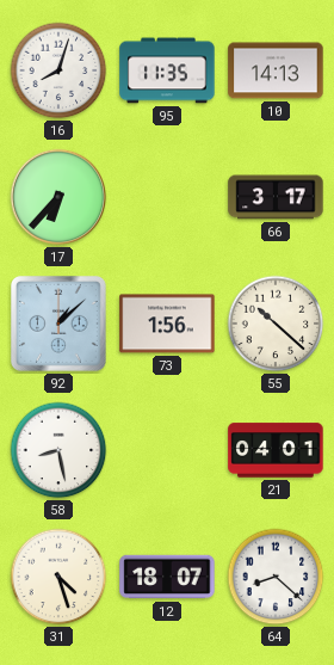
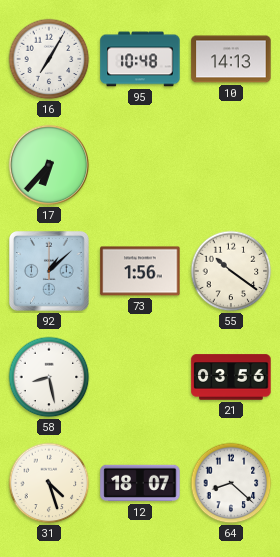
16: 8:03 -> 7:05 (49, 59)
95: 11:35 -> 10:48 (140, 59)
66: 3:17 -> none (276, 197)
55: 10:22 -> 10:21 (231, 271)
21: 04:01 -> 03:56 (231, 377)
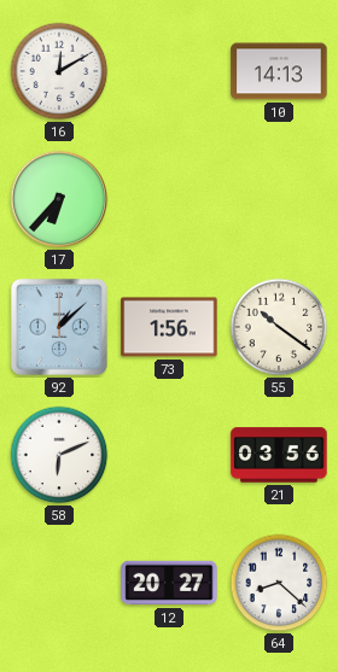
16: 7:05 -> 12:10 (59, 71)
95: 10:48 -> none (140, 59)
58: 8:28 -> 6:11 (59, 455)
31: 4:27 -> none (49, 483)
12: 18:07 -> 20:27 (169, 583)
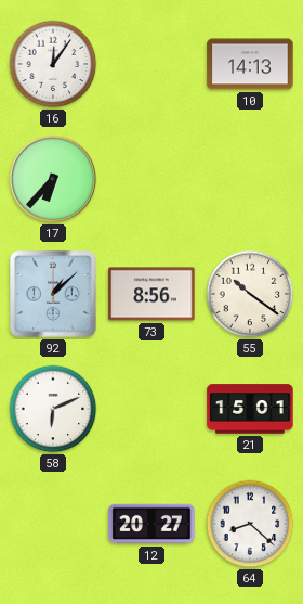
16: 12:10 -> 12:06 (53, 64)
73: 1:56 -> 8:56 (151, 294)
21: 03:56 -> 15:01 (250, 409)
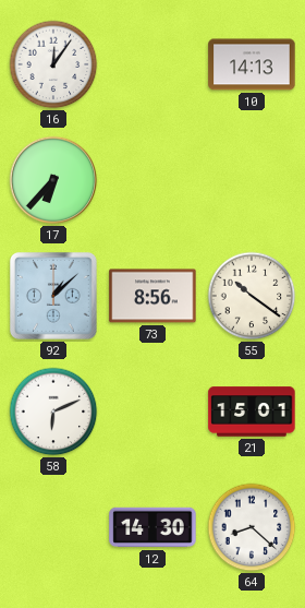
12: 20:27 -> 14:30 (152, 527)
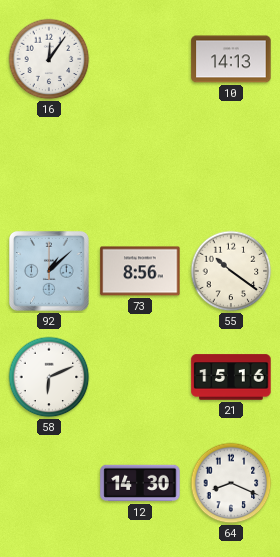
17: 6:37 -> none (53, 180)
21: 15:01 -> 15:16 (231, 377)
64: 8:22 -> 8:19 (231, 483)
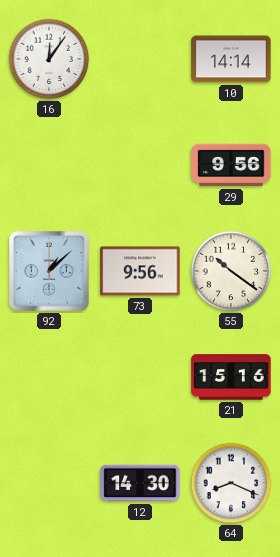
10: 14:13 -> 14:14 (231, 59)
29: none -> 9:56 (231, 165)
73: 8:56 -> 9:56 (140, 271)
58: 6:11 -> none (49, 377)
